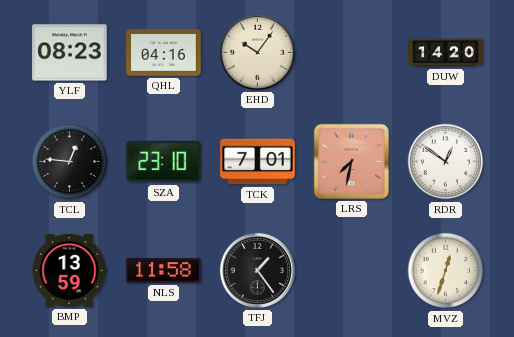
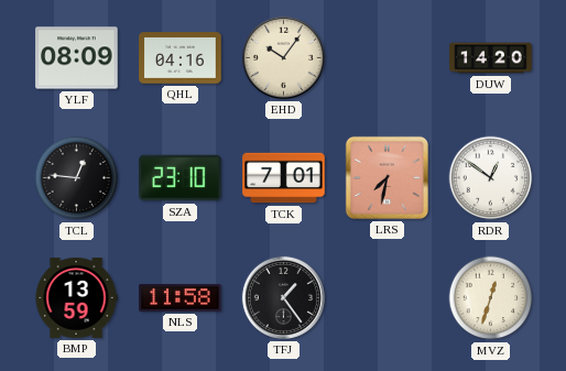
YLF: 08:23 -> 08:09 (77, 58)
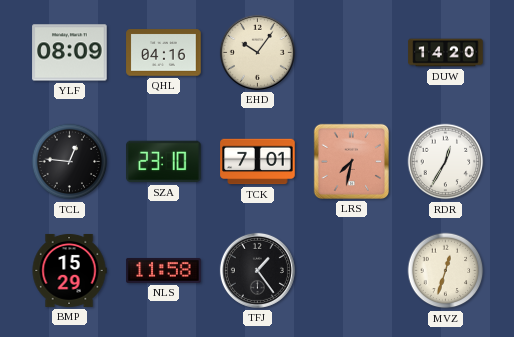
RDR: 12:51 -> 12:35 (446, 162)
BMP: 13:59 -> 15:29 (69, 270)
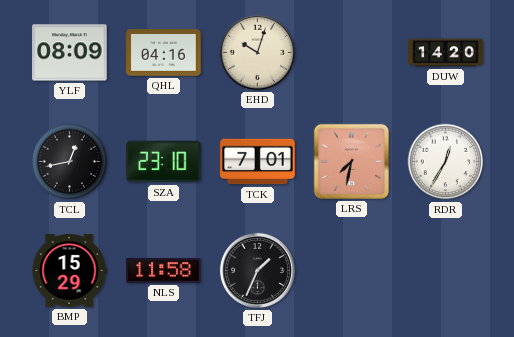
EHD: 10:06 -> 10:03 (257, 52)
TCL: 12:46 -> 12:43 (70, 162)
TFJ: 1:24 -> 1:34 (257, 270)
MVZ: 12:33 -> none (446, 271)
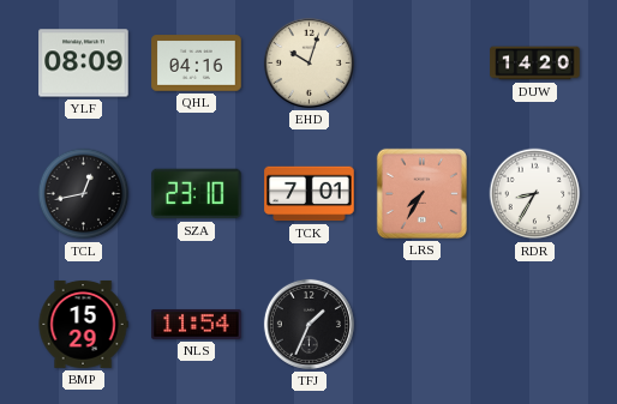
LRS: 7:32 -> 7:35 (421, 193)
RDR: 12:35 -> 8:35 (535, 194)
NLS: 11:58 -> 11:54 (197, 324)
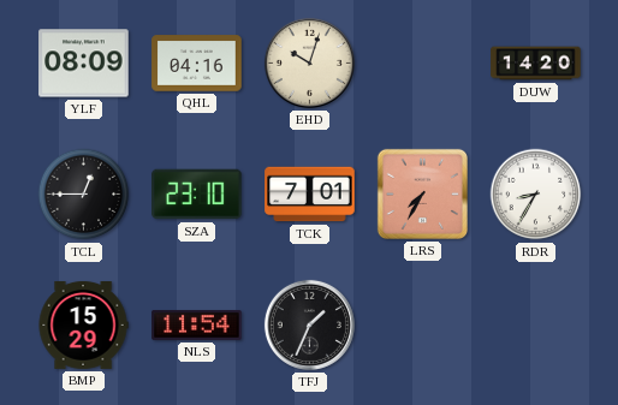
TCL: 12:43 -> 12:45 (84, 195)
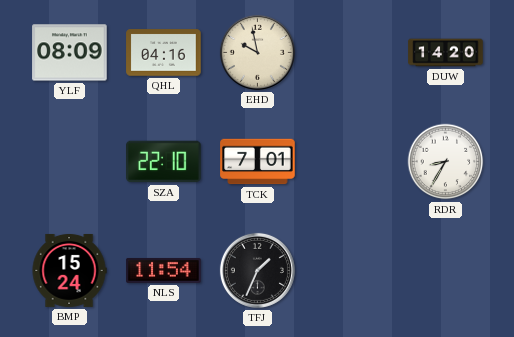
EHD: 10:03 -> 9:58 (257, 52)
TCL: 12:45 -> none (84, 195)
SZA: 23:10 -> 22:10 (164, 162)
LRS: 7:35 -> none (422, 193)
BMP: 15:29 -> 15:24 (69, 270)
